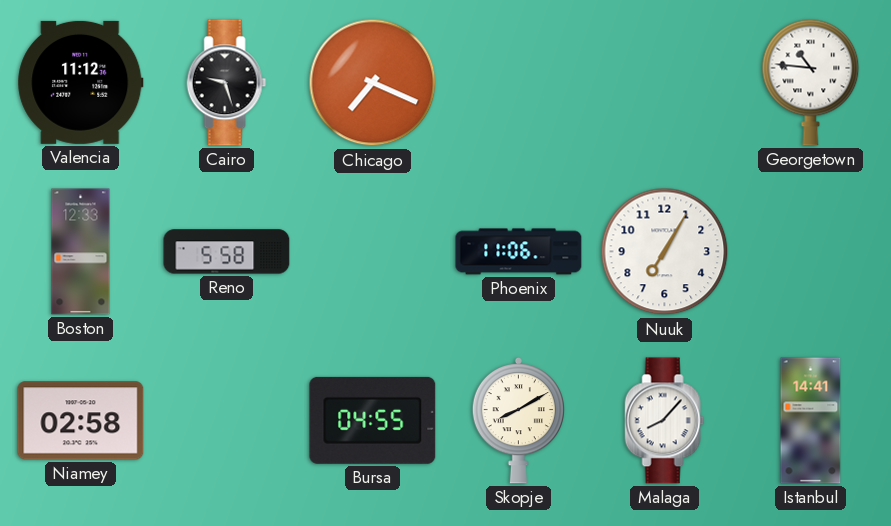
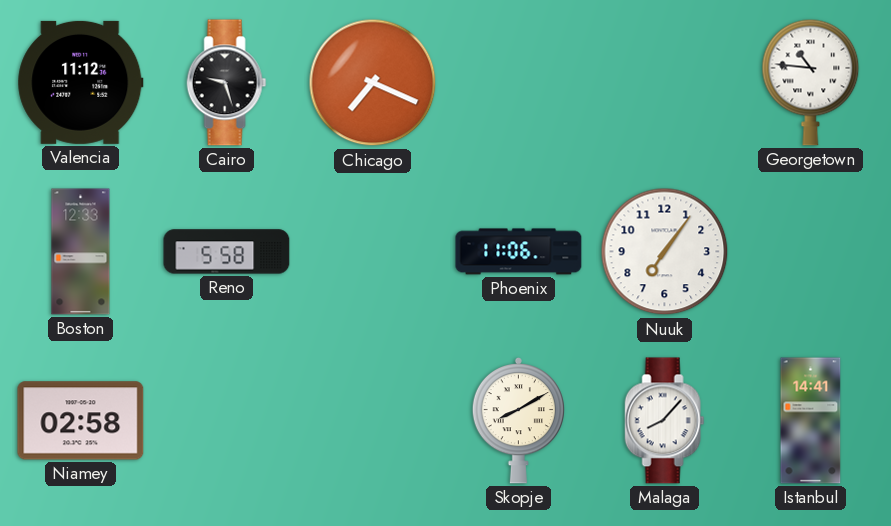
Nuuk: 7:05 -> 7:06 (665, 252)
Bursa: 04:55 -> none (373, 420)
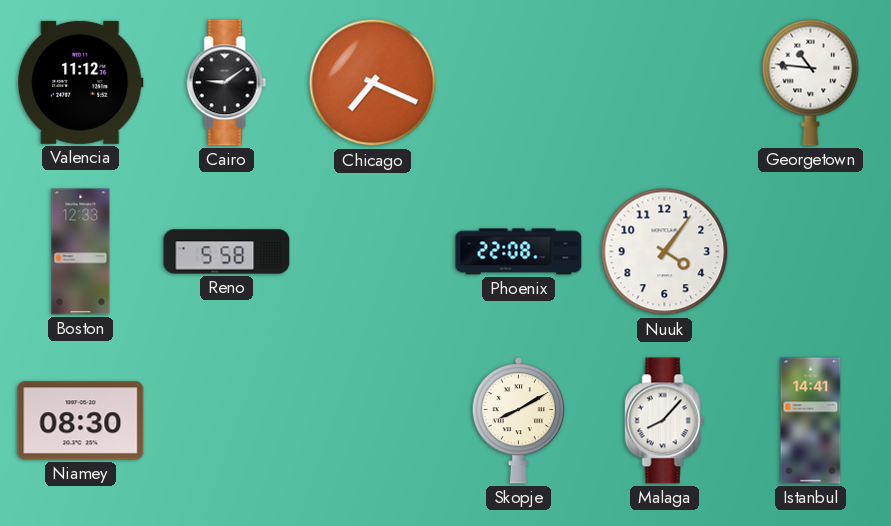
Cairo: 9:27 -> 9:09 (227, 83)
Phoenix: 11:06 -> 22:08 (519, 252)
Nuuk: 7:06 -> 4:06 (665, 252)
Niamey: 02:58 -> 08:30 (81, 421)
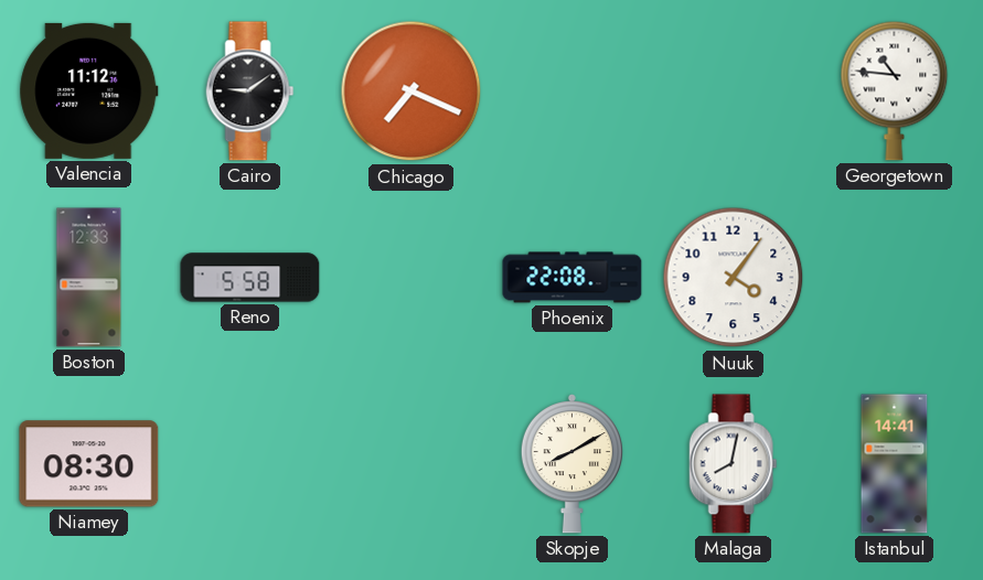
Malaga: 8:07 -> 8:02 (734, 464)
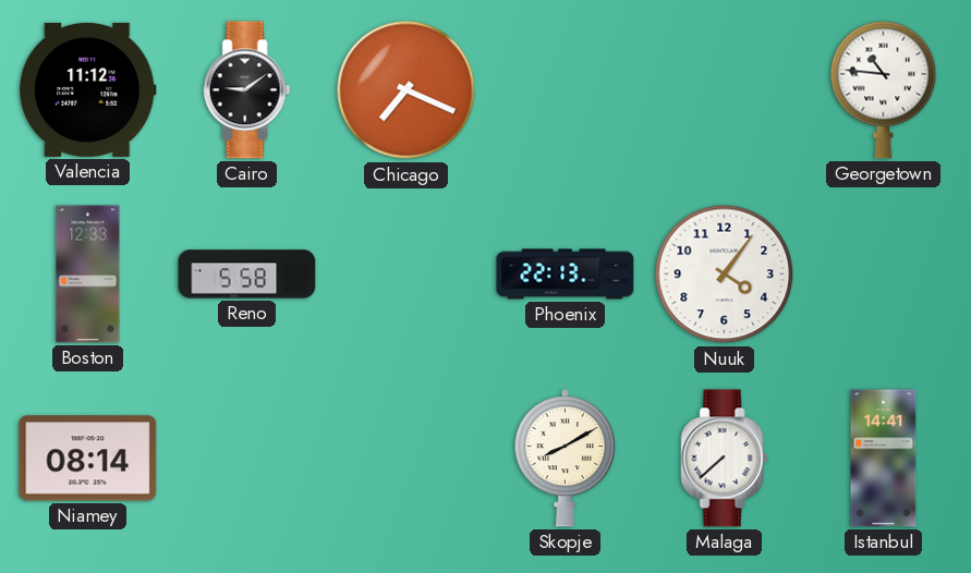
Phoenix: 22:08 -> 22:13 (566, 275)
Niamey: 08:30 -> 08:14 (88, 459)
Malaga: 8:02 -> 7:38 (725, 459)
